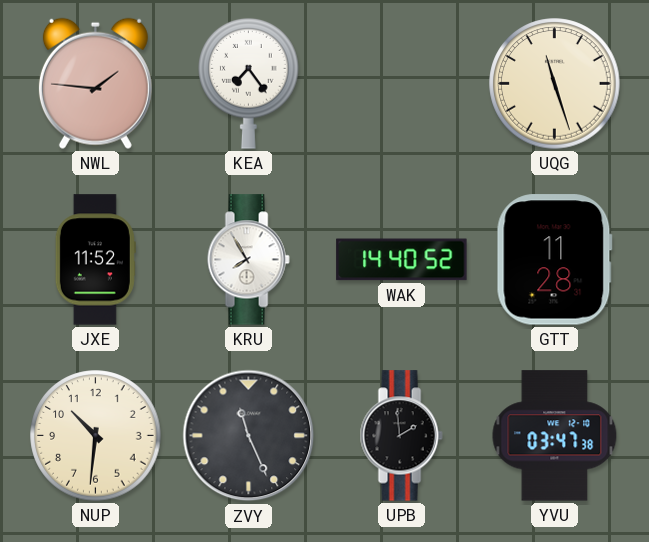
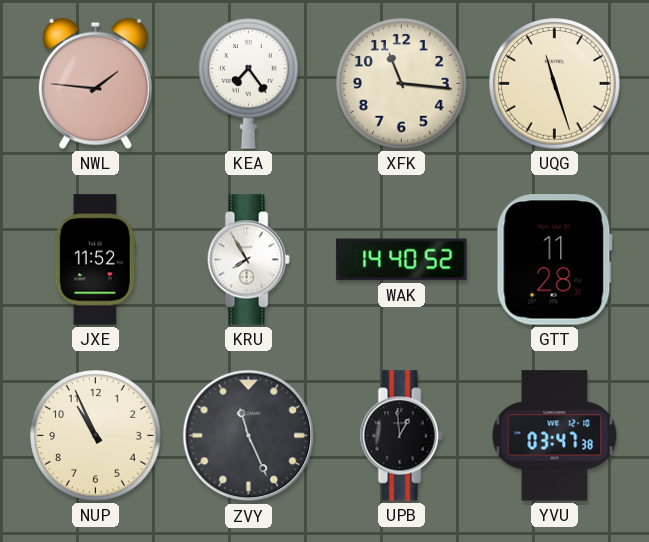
XFK: none -> 11:16 (402, 84)
NUP: 10:31 -> 10:56 (96, 436)
UPB: 1:59 -> 12:59 (401, 436)
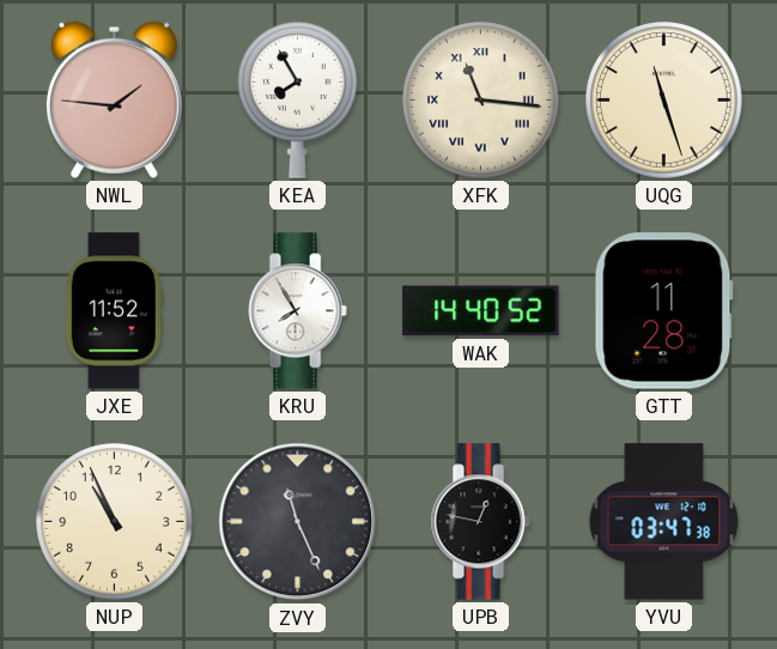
KEA: 7:24 -> 7:55 (298, 101)
XFK numerals: Arabic -> Roman (481, 101)
UPB: 12:59 -> 12:47 (480, 522)
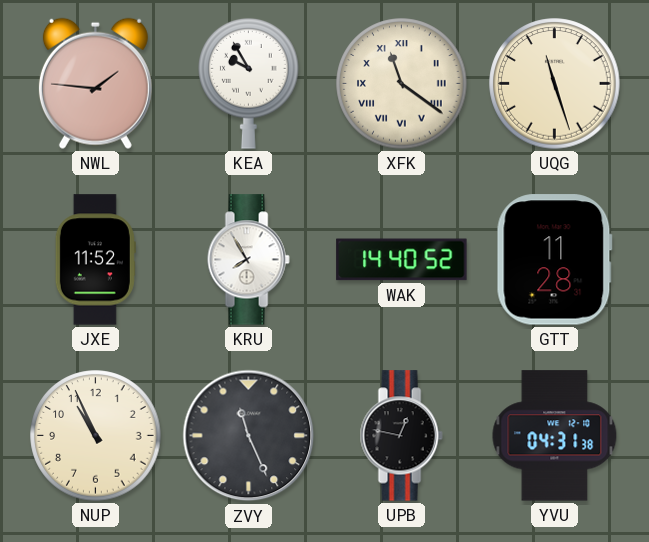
KEA: 7:55 -> 9:55 (249, 84)
XFK: 11:16 -> 11:21 (402, 84)
YVU: 03:47 -> 04:31 (555, 436)
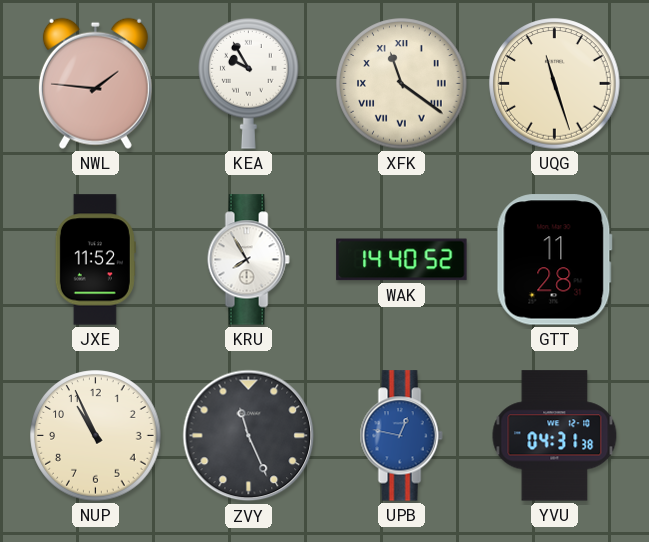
UPB dial: black -> blue (401, 436)
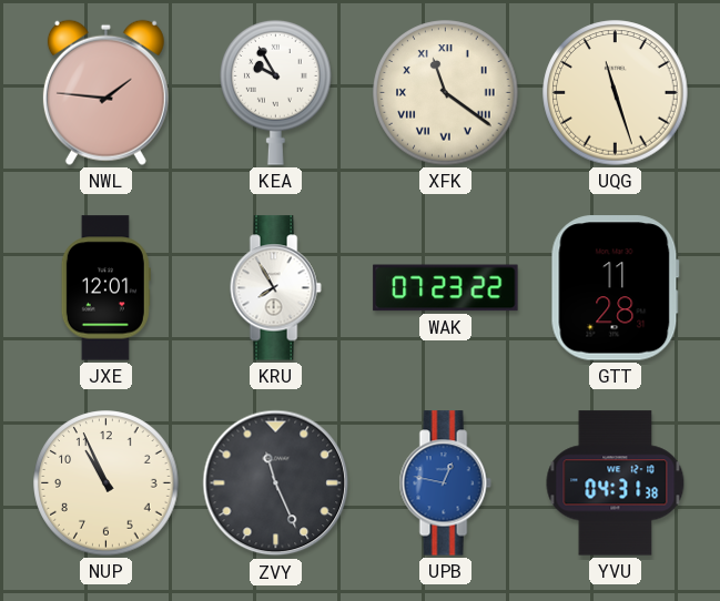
JXE: 11:52 -> 12:01 (105, 288)
WAK: 14:40 -> 07:23 (446, 288)
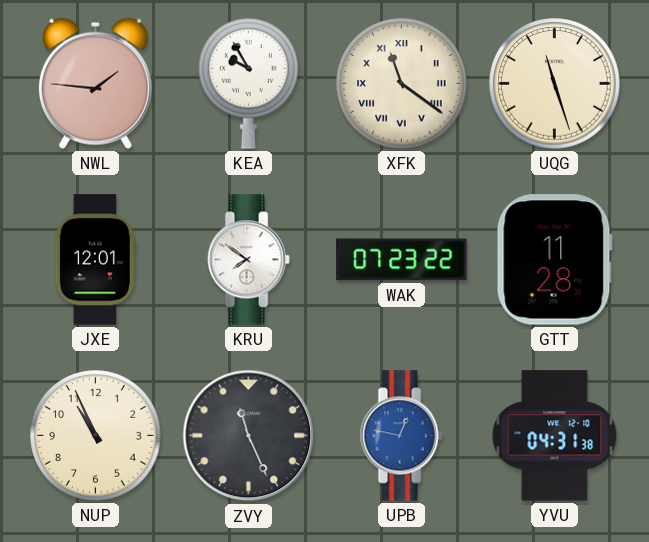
KRU: 7:55 -> 7:51 (248, 260)
